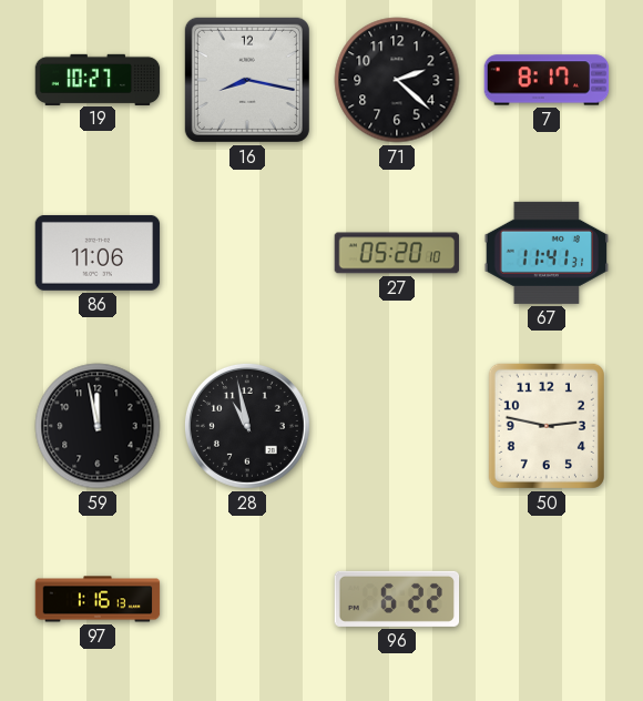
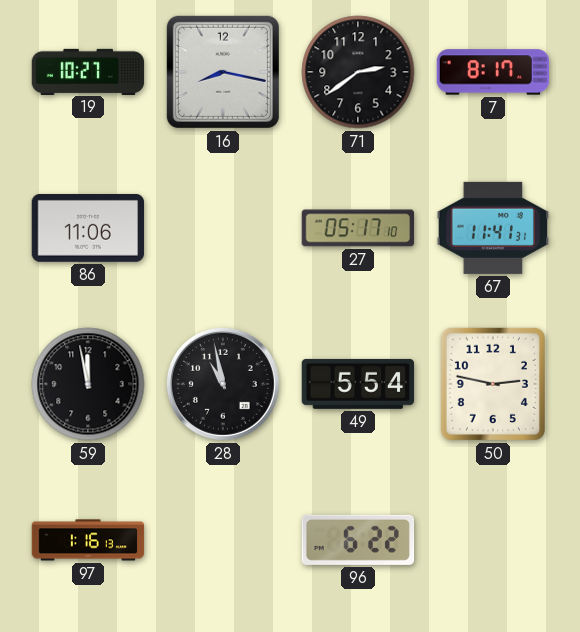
71: 2:22 -> 2:39 (358, 72)
27: 05:20 -> 05:17 (358, 228)
49: none -> 5:54 (358, 384)
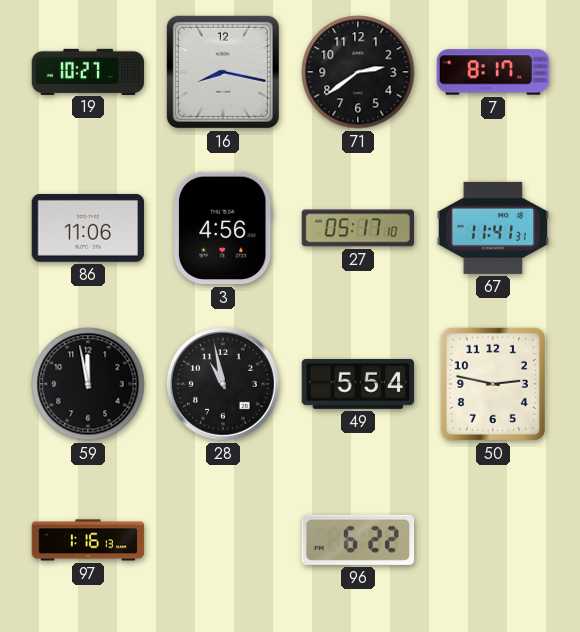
3: none -> 4:56 (223, 228)
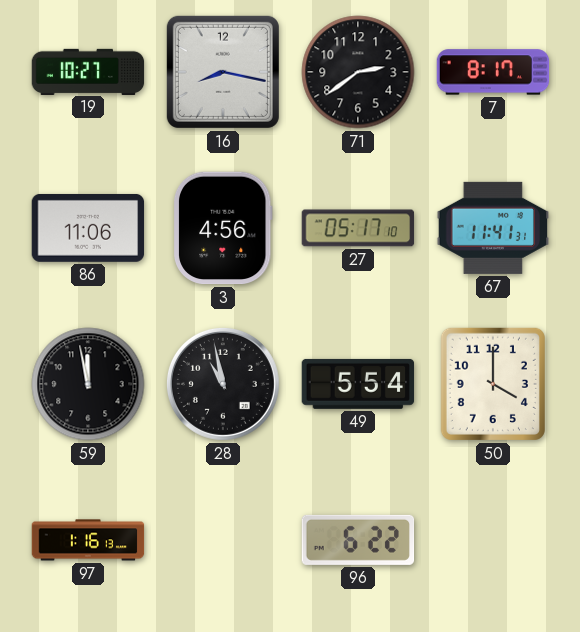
50: 2:47 -> 4:00 (493, 384)
